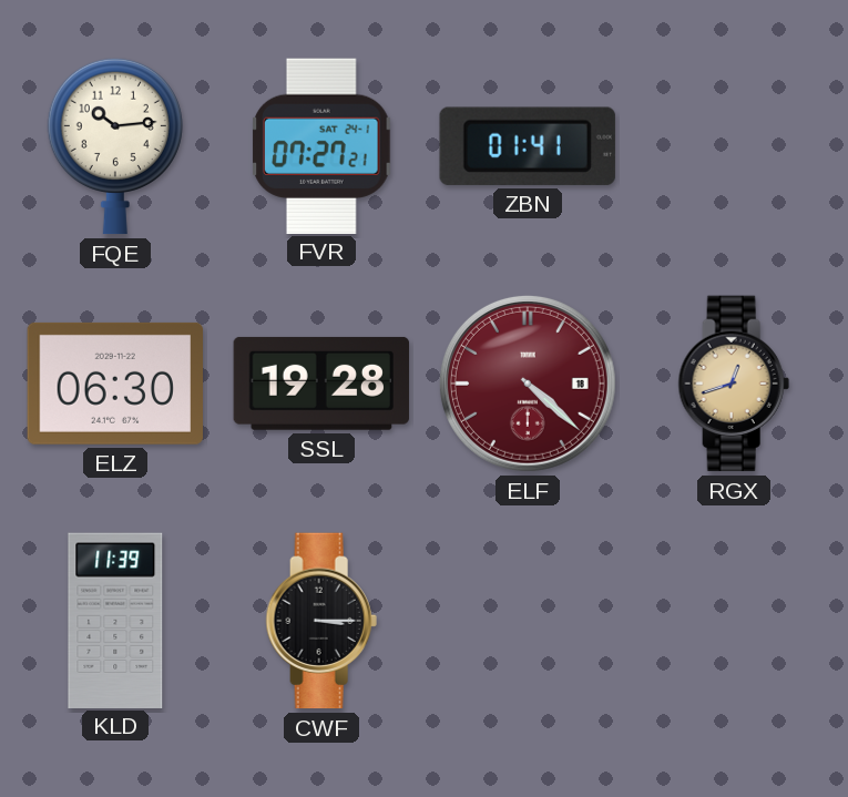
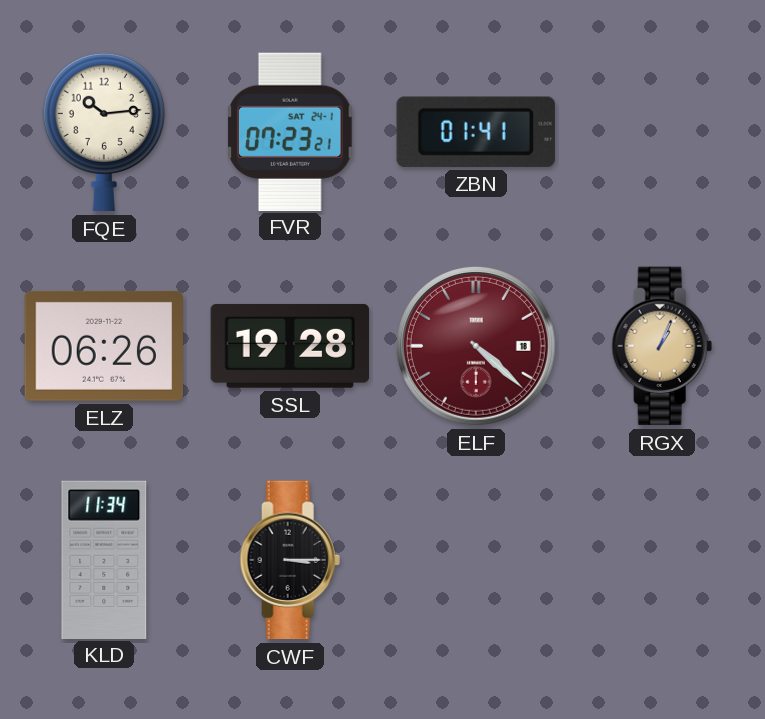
FVR: 07:27 -> 07:23 (290, 131)
ELZ: 06:30 -> 06:26 (104, 346)
RGX: 12:42 -> 1:04 (662, 346)
KLD: 11:39 -> 11:34 (104, 559)
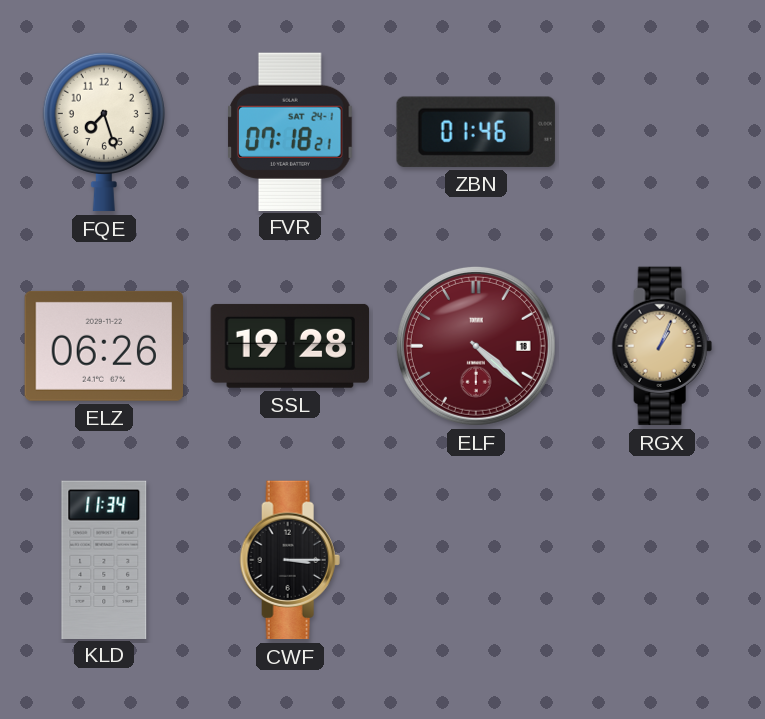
FQE: 10:14 -> 7:27 (104, 132)
FVR: 07:23 -> 07:18 (290, 131)
ZBN: 01:41 -> 01:46 (476, 132)
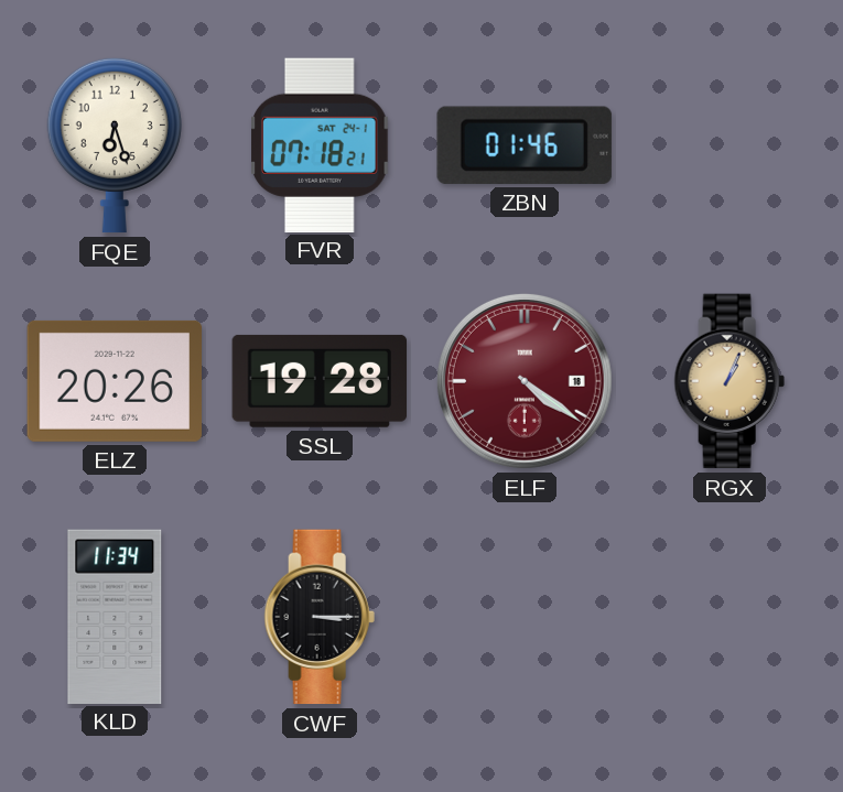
FQE: 7:27 -> 6:27 (115, 145)
ELZ: 06:26 -> 20:26 (115, 381)
ELF: 4:22 -> 4:21 (525, 381)
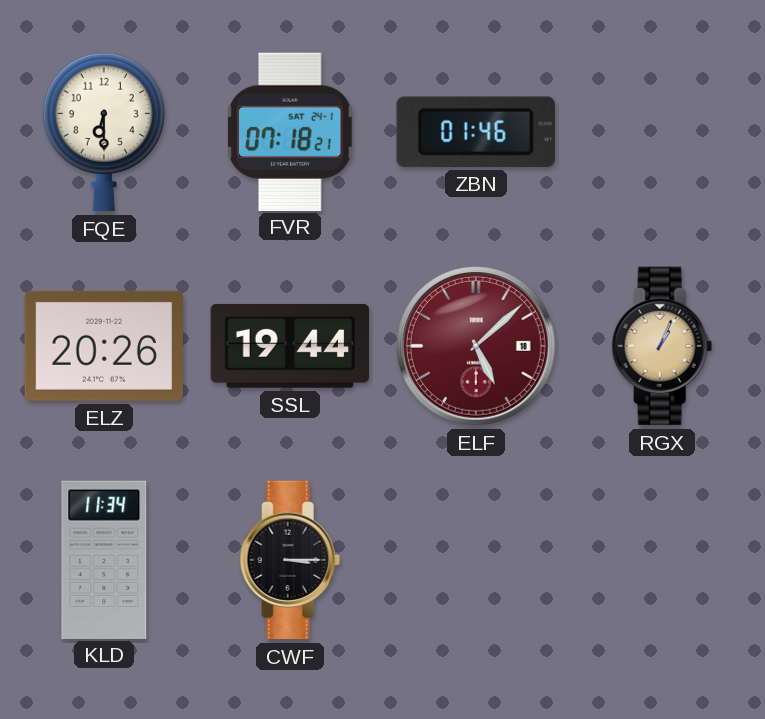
FQE: 6:27 -> 6:30 (104, 132)
SSL: 19:28 -> 19:44 (289, 346)
ELF: 4:21 -> 5:08 (476, 346)
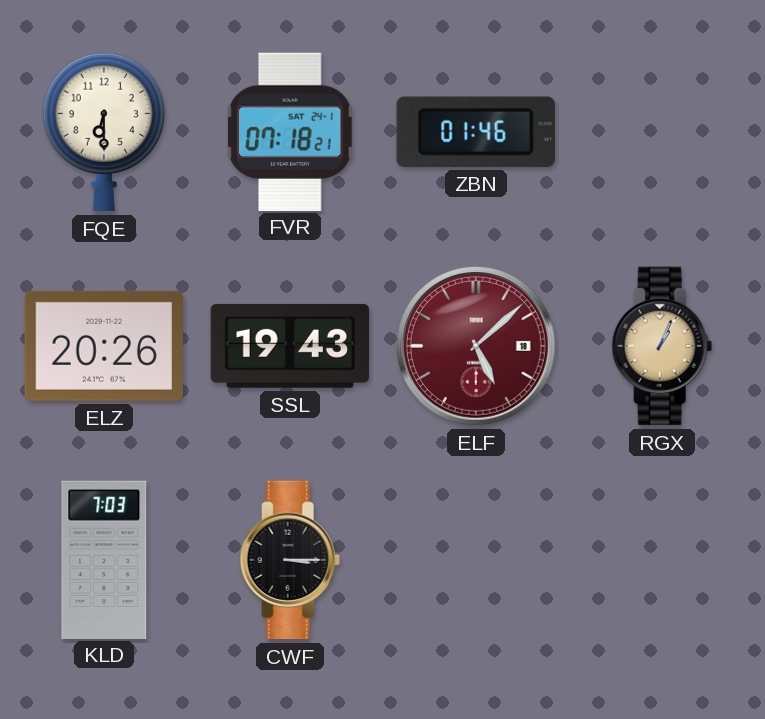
SSL: 19:44 -> 19:43 (289, 346)
KLD: 11:34 -> 7:03 (104, 559)
